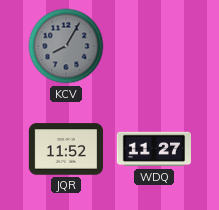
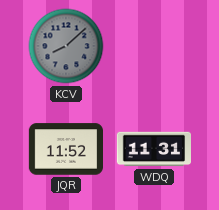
KCV: 8:05 -> 8:08 (66, 46)
WDQ: 11:27 -> 11:31 (154, 149)
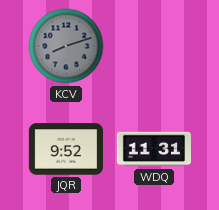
KCV: 8:08 -> 8:12 (66, 46)
JQR: 11:52 -> 9:52 (66, 149)
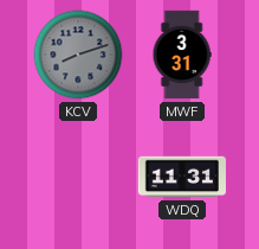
MWF: none -> 3:31 (182, 55)
JQR: 9:52 -> none (66, 149)
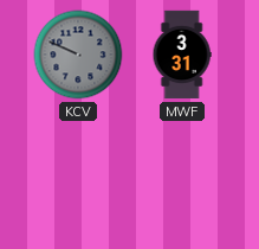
KCV: 8:12 -> 9:49 (78, 55)
WDQ: 11:31 -> none (182, 177)
